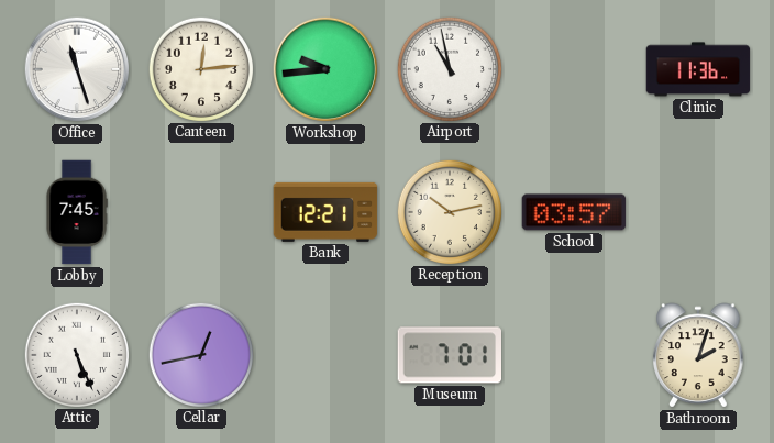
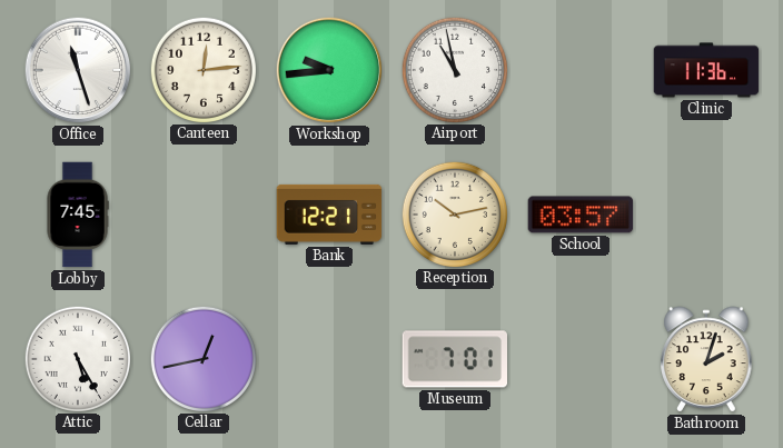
Attic: 5:26 -> 5:25 (77, 358)
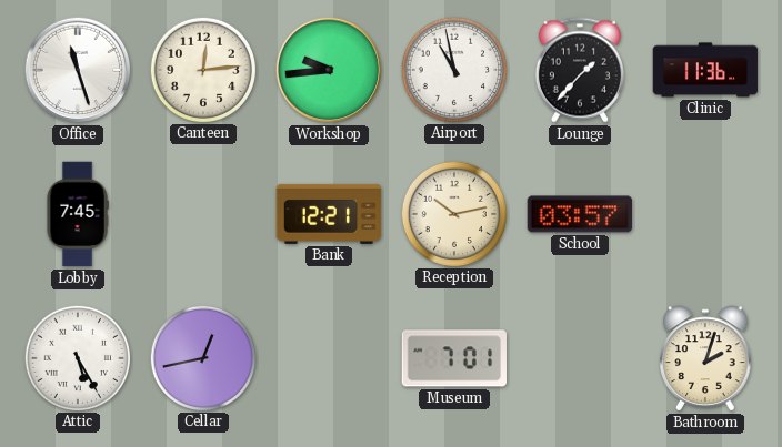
Lounge: none -> 1:37 (580, 70)
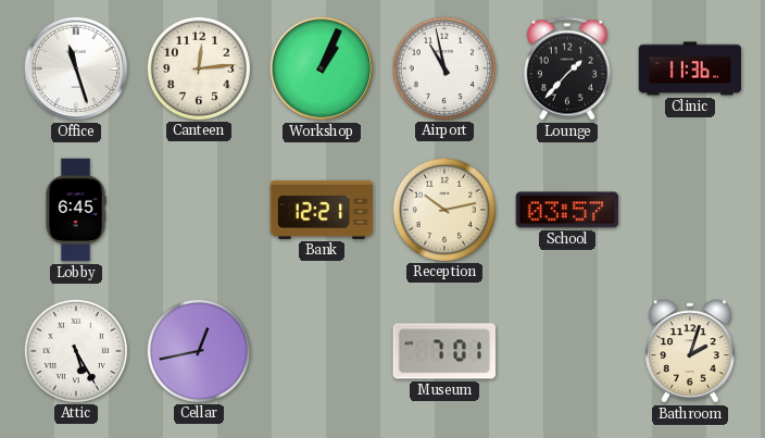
Workshop: 9:44 -> 1:04 (322, 68)
Lobby: 7:45 -> 6:45 (76, 210)
